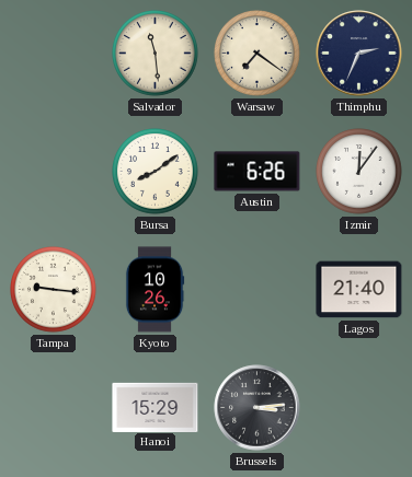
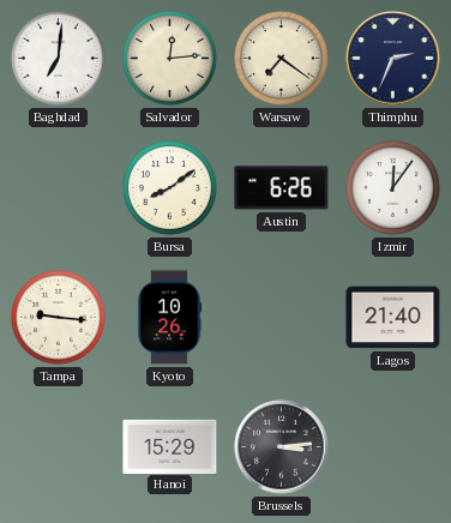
Baghdad: none -> 7:01 (59, 59)
Salvador: 11:29 -> 12:14 (170, 59)
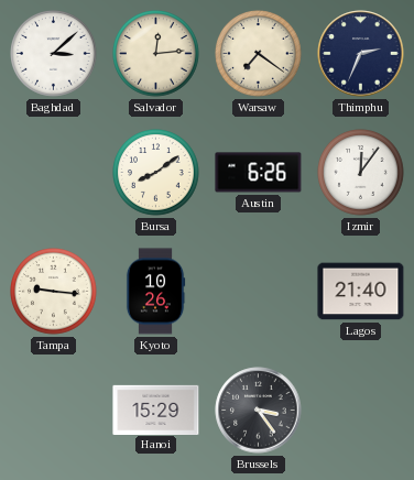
Baghdad: 7:01 -> 3:08 (54, 54)
Brussels: 3:14 -> 3:24 (259, 411)
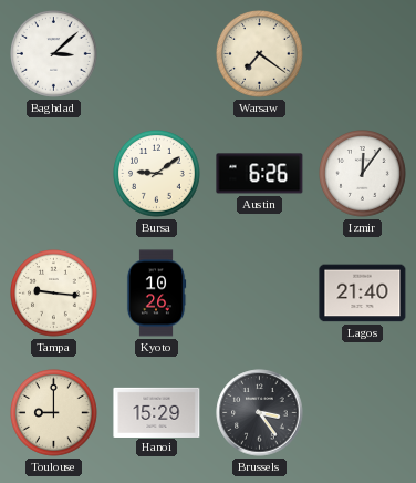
Salvador: 12:14 -> none (156, 54)
Thimphu: 2:34 -> none (361, 54)
Bursa: 8:09 -> 9:09 (157, 174)
Toulouse: none -> 9:00 (54, 413)
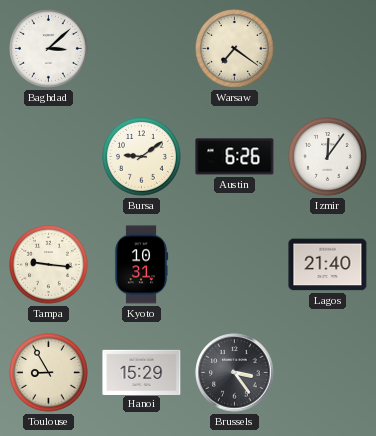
Kyoto: 10:26 -> 10:31 (141, 265)
Toulouse: 9:00 -> 8:55 (49, 373)
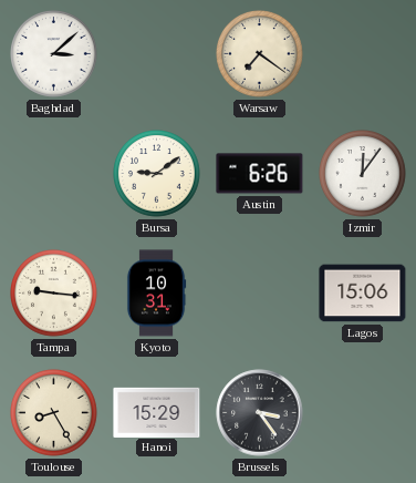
Lagos: 21:40 -> 15:06 (363, 294)
Toulouse: 8:55 -> 8:25 (54, 413)
